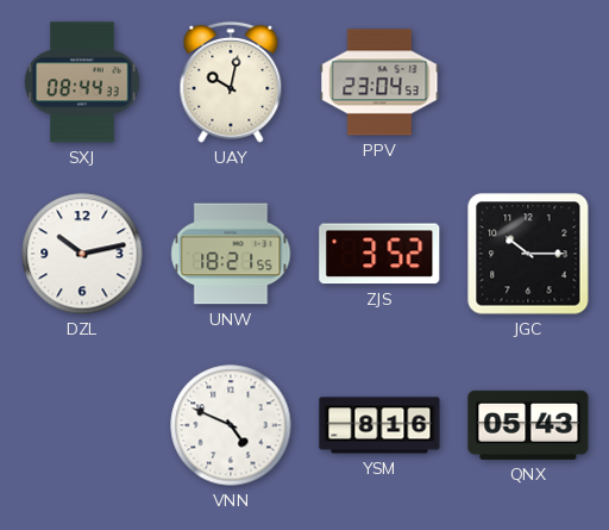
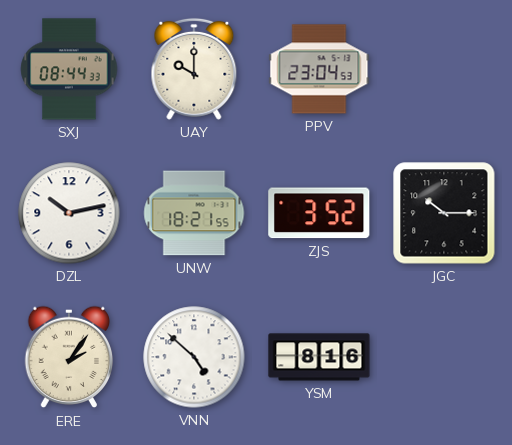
UAY: 10:02 -> 10:00 (194, 69)
ERE: none -> 2:06 (69, 357)
VNN: 4:49 -> 4:52 (194, 357)
QNX: 05:43 -> none (528, 425)
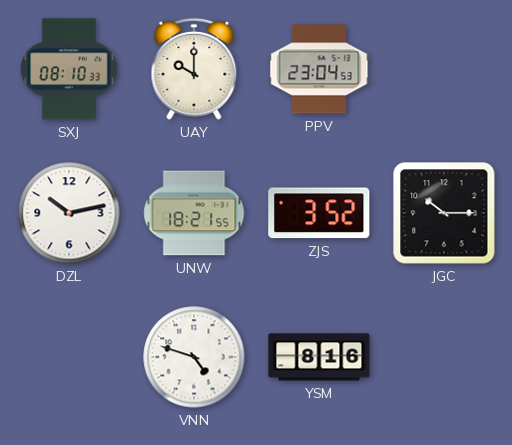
SXJ: 08:44 -> 08:10 (69, 69)
ERE: 2:06 -> none (69, 357)
VNN: 4:52 -> 4:48 (194, 357)
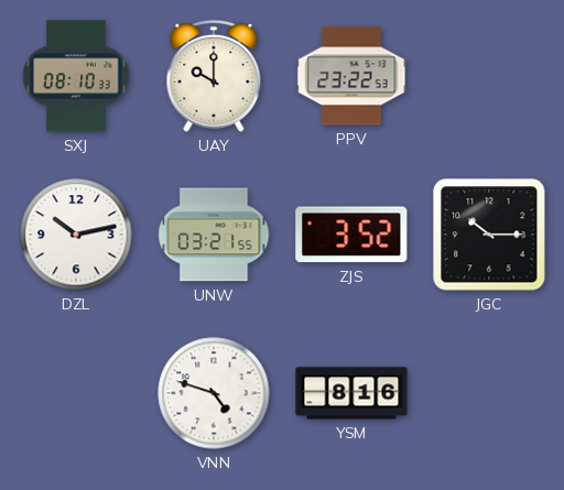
PPV: 23:04 -> 23:22 (351, 76)
UNW: 18:21 -> 03:21 (214, 235)
